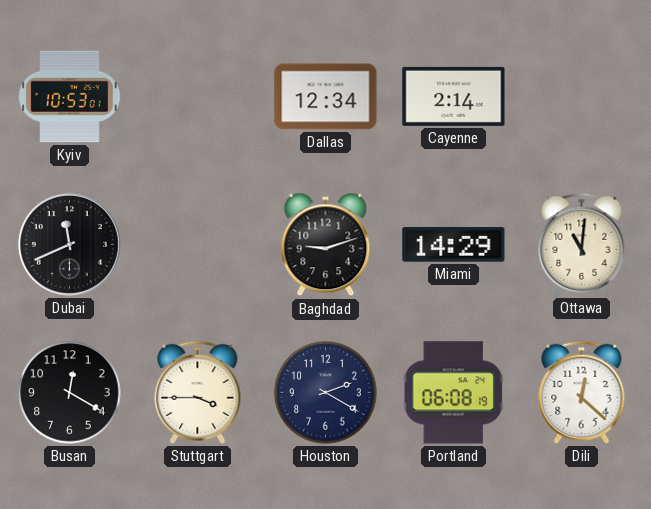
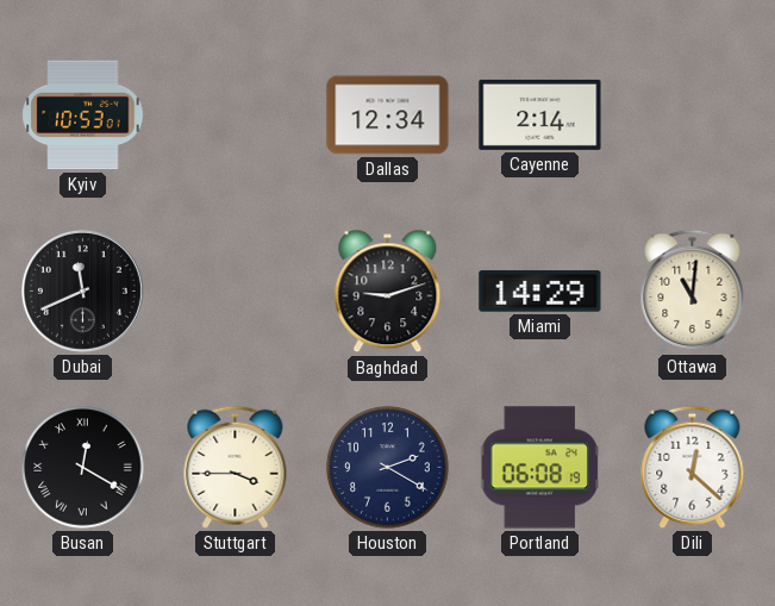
Busan numerals: Arabic -> Roman (83, 468)
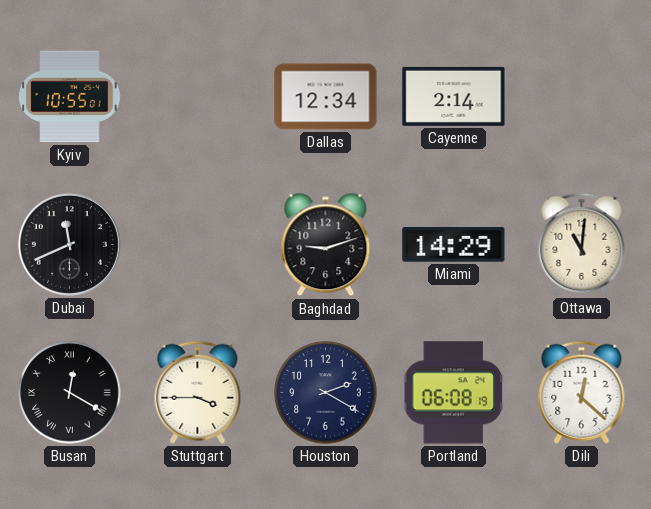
Kyiv: 10:53 -> 10:55 (70, 97)
